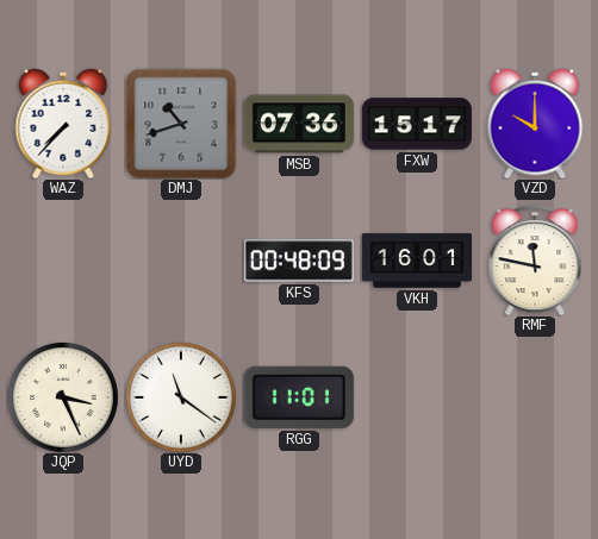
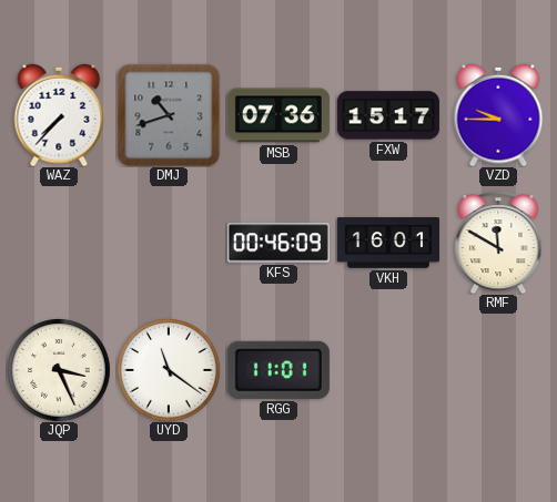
VZD: 10:00 -> 9:45 (498, 115)
KFS: 00:48 -> 00:46 (278, 243)
RMF: 11:47 -> 11:50 (498, 243)
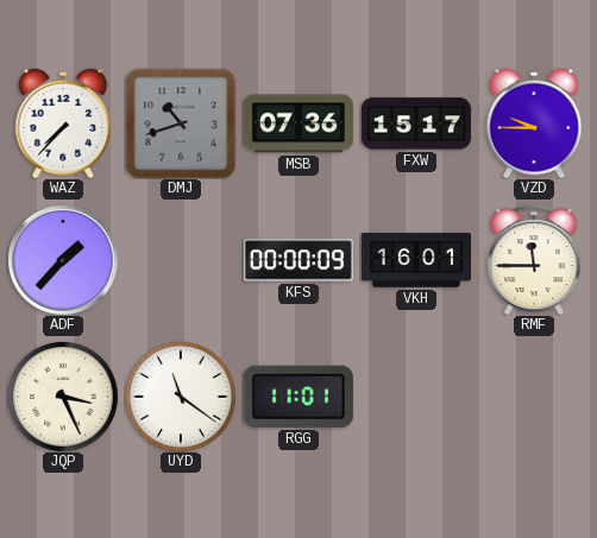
ADF: none -> 1:37 (63, 260)
KFS: 00:46 -> 00:00 (298, 260)
RMF: 11:50 -> 11:45 (534, 260)
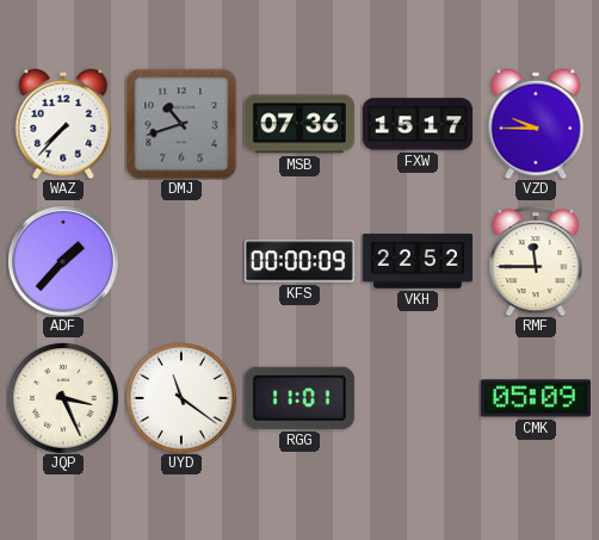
VKH: 16:01 -> 22:52 (418, 261)
CMK: none -> 05:09 (536, 398)
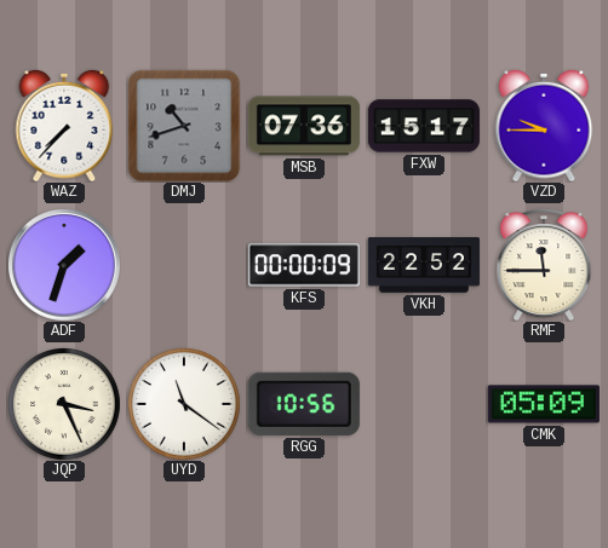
ADF: 1:37 -> 1:33 (64, 265)
RGG: 11:01 -> 10:56 (304, 404)
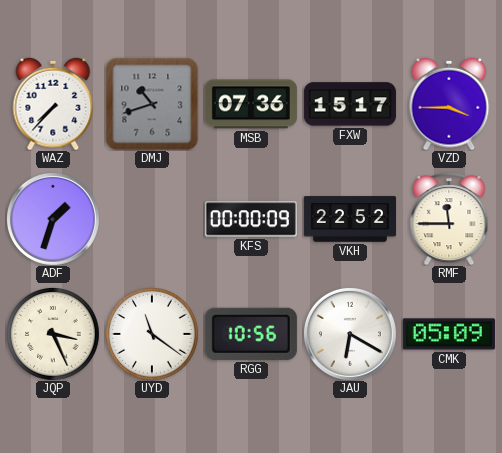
VZD: 9:45 -> 3:45 (449, 104)
JAU: none -> 6:20 (350, 334)
